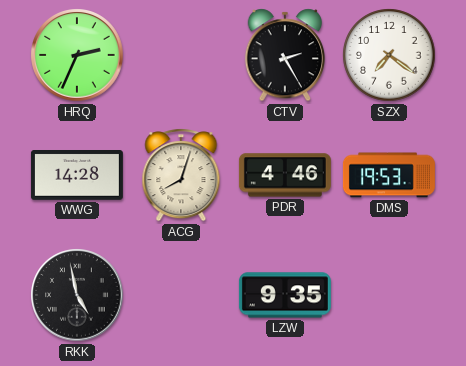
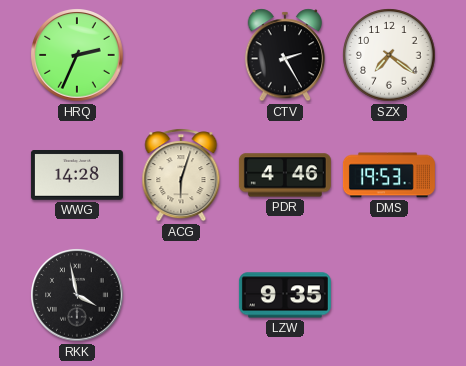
ACG: 8:03 -> 6:03 (181, 175)
RKK: 4:58 -> 3:58 (77, 295)
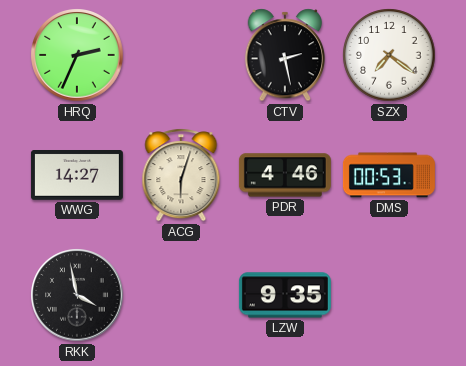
CTV: 2:25 -> 2:28 (285, 55)
WWG: 14:28 -> 14:27 (77, 176)
DMS: 19:53 -> 00:53 (389, 175)
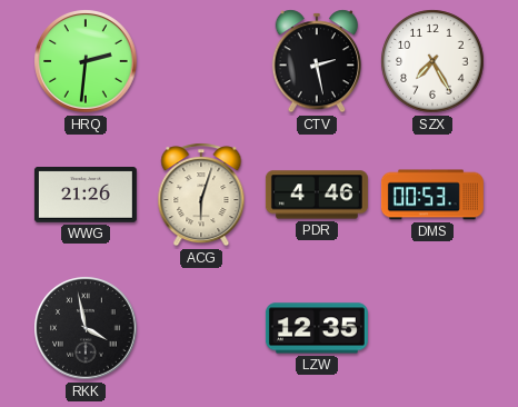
HRQ: 2:34 -> 2:31 (86, 61)
SZX: 7:21 -> 7:25 (432, 61)
WWG: 14:27 -> 21:26 (86, 196)
LZW: 9:35 -> 12:35 (317, 328)
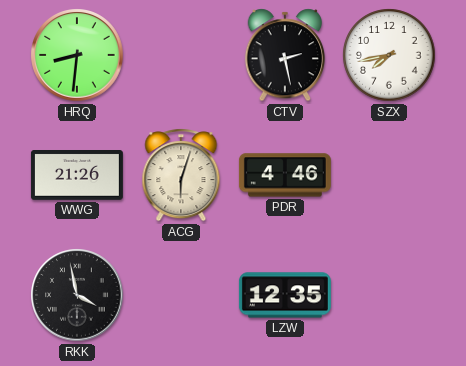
HRQ: 2:31 -> 8:31 (77, 55)
SZX: 7:25 -> 7:43 (389, 55)
DMS: 00:53 -> none (432, 195)
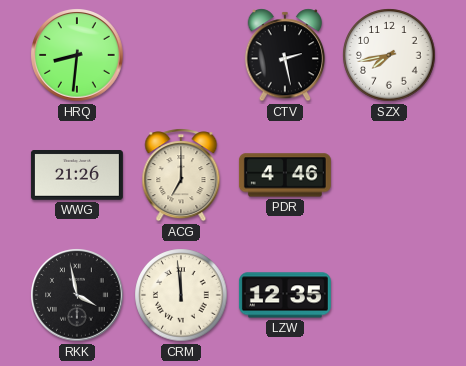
ACG: 6:03 -> 7:00 (181, 175)
CRM: none -> 11:59 (181, 295)
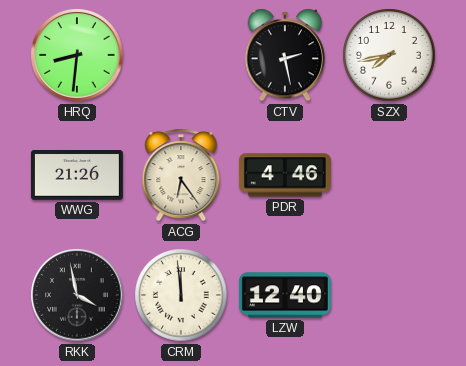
ACG: 7:00 -> 6:24 (181, 175)
LZW: 12:35 -> 12:40 (285, 295)
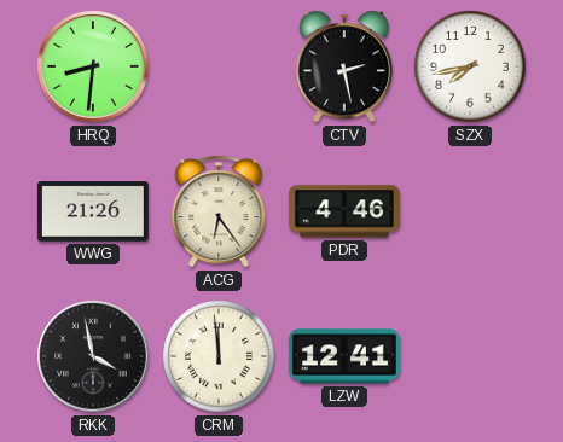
LZW: 12:40 -> 12:41 (344, 356)
